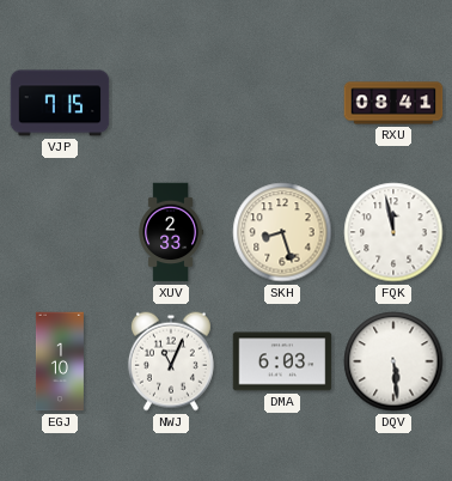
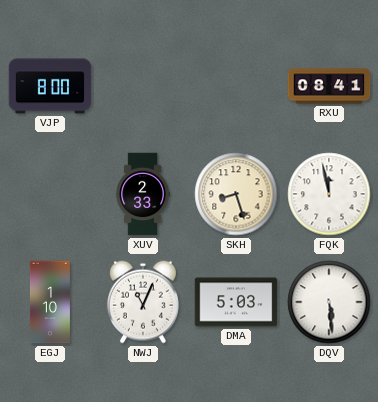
VJP: 7:15 -> 8:00 (50, 86)
DMA: 6:03 -> 5:03 (236, 302)
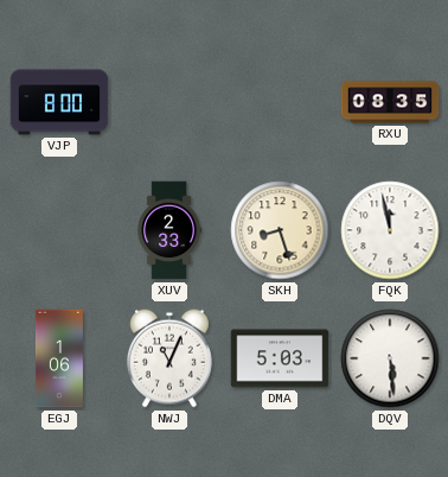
RXU: 08:41 -> 08:35 (390, 102)
EGJ: 1:10 -> 1:06 (59, 358)
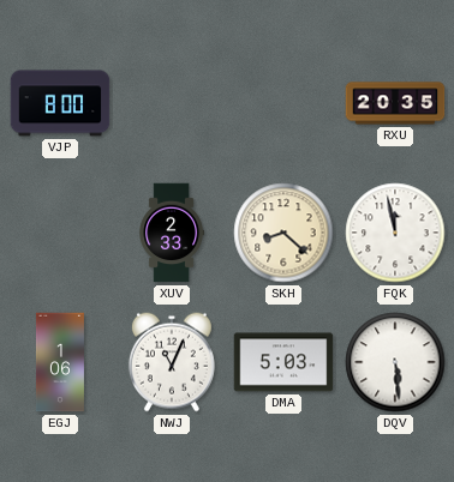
RXU: 08:35 -> 20:35 (395, 103)
SKH: 8:27 -> 8:22 (283, 233)
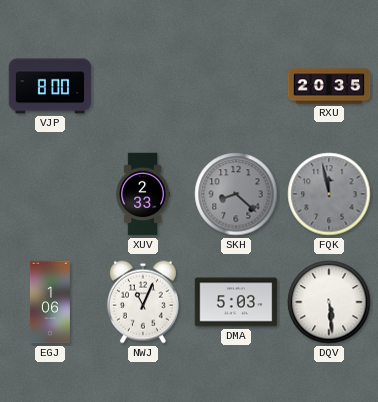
SKH dial: cream -> grey (236, 194)
FQK dial: white -> grey (329, 194)
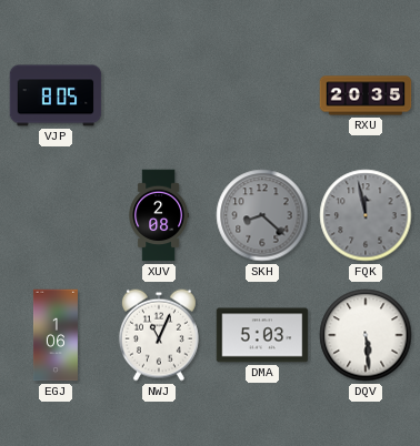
VJP: 8:00 -> 8:05 (56, 95)
XUV: 2:33 -> 2:08 (159, 215)
